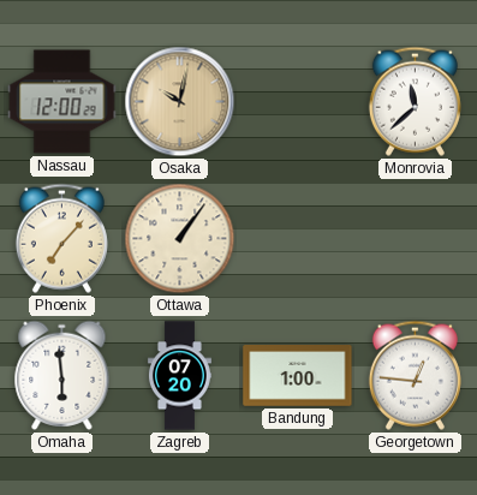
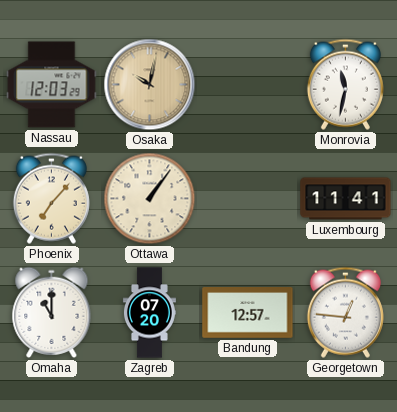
Nassau: 12:00 -> 12:03 (52, 85)
Monrovia: 11:38 -> 11:32 (345, 84)
Luxembourg: none -> 11:41 (346, 199)
Omaha: 5:59 -> 11:00 (52, 312)
Bandung: 1:00 -> 12:57 (248, 313)
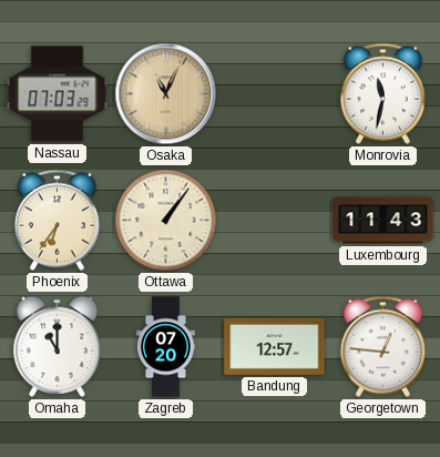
Nassau: 12:03 -> 07:03 (58, 94)
Osaka: 10:02 -> 11:04 (166, 94)
Phoenix: 7:07 -> 6:36 (57, 220)
Luxembourg: 11:41 -> 11:43 (383, 221)
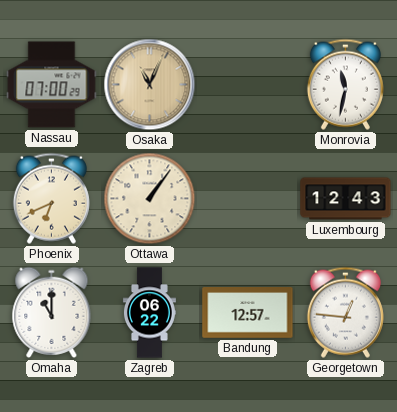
Nassau: 07:03 -> 07:00 (52, 85)
Phoenix: 6:36 -> 6:41 (51, 198)
Luxembourg: 11:43 -> 12:43 (346, 199)
Zagreb: 07:20 -> 06:22 (149, 313)
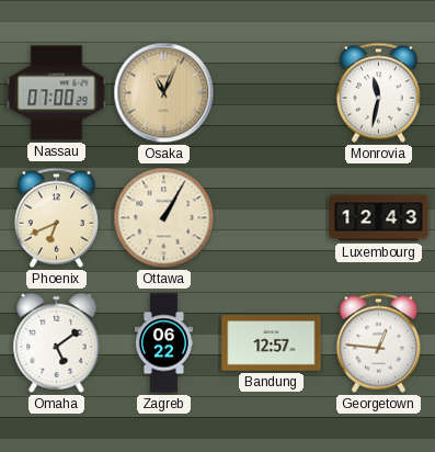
Ottawa: 1:06 -> 1:05 (164, 218)
Omaha: 11:00 -> 5:09 (57, 342)
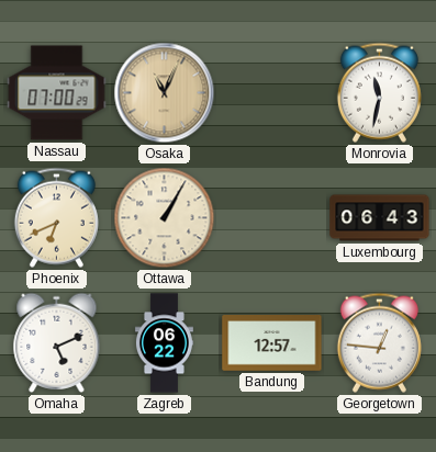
Luxembourg: 12:43 -> 06:43 (380, 218)
Omaha: 5:09 -> 5:11 (57, 342)
